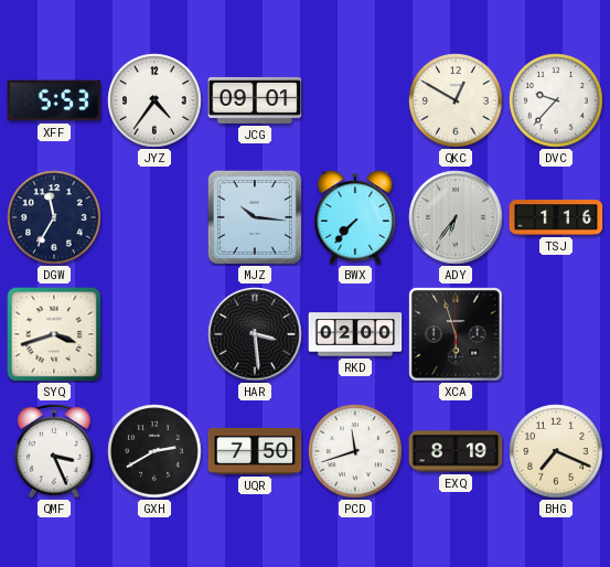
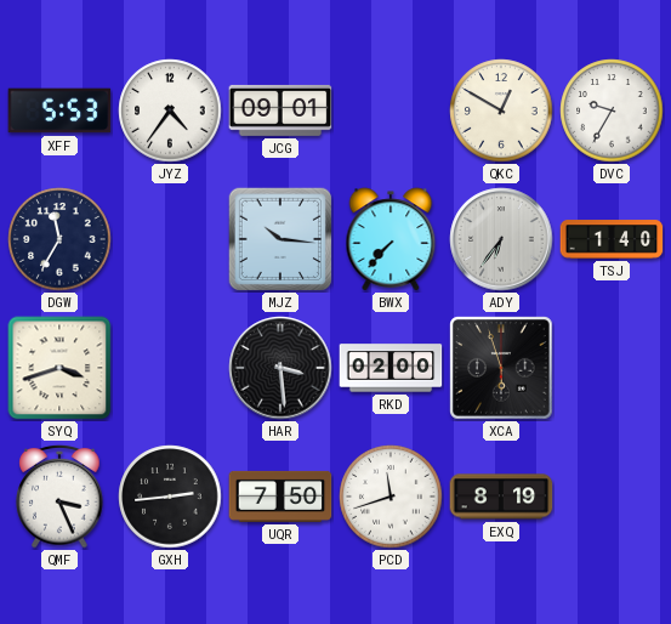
DVC: 9:37 -> 9:35 (612, 110)
TSJ: 1:16 -> 1:40 (612, 239)
GXH: 2:40 -> 2:44 (170, 497)
BHG: 7:19 -> none (556, 451)
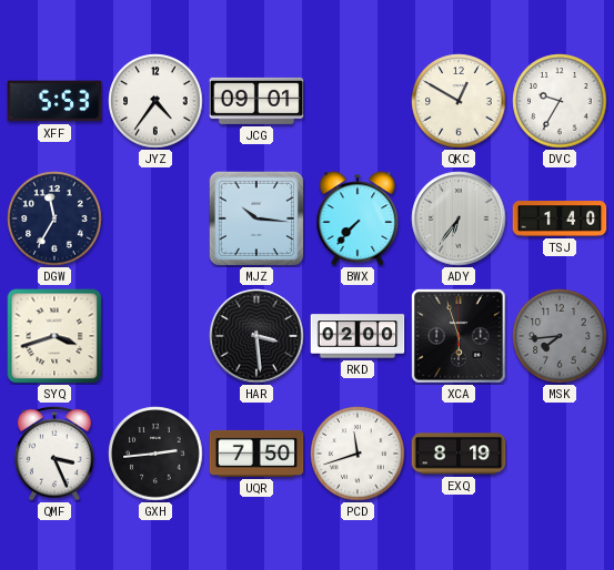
MSK: none -> 7:44 (560, 336)
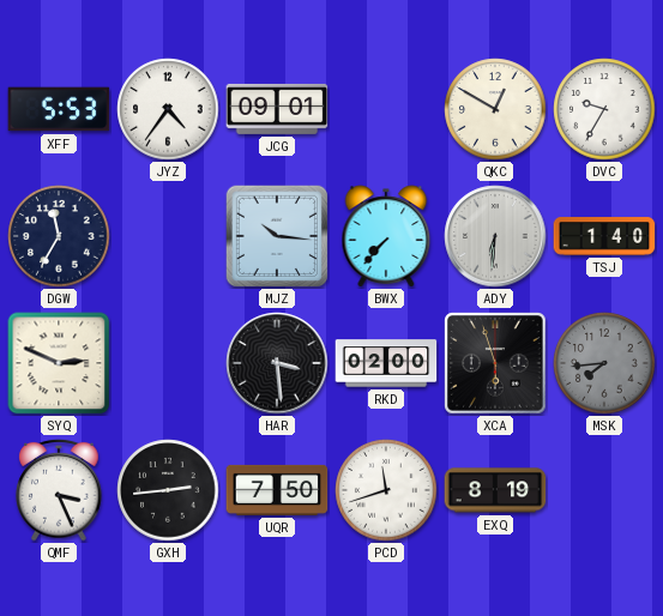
ADY: 6:36 -> 6:31 (495, 236)
SYQ: 3:42 -> 2:49 (59, 363)
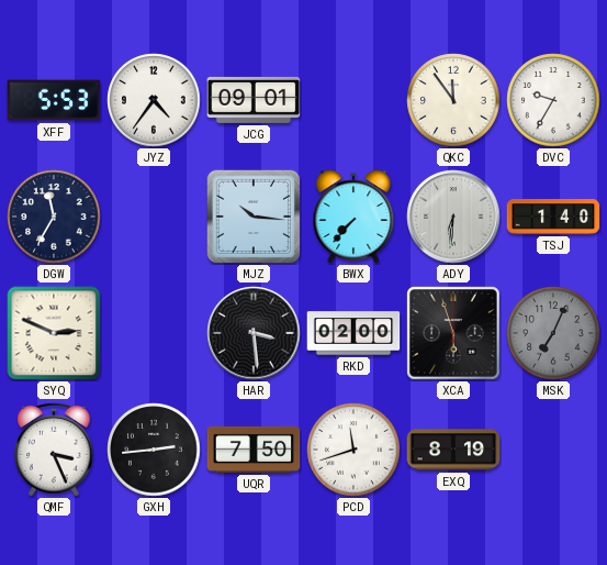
QKC: 12:50 -> 11:54 (453, 100)
MSK: 7:44 -> 7:04 (553, 333)
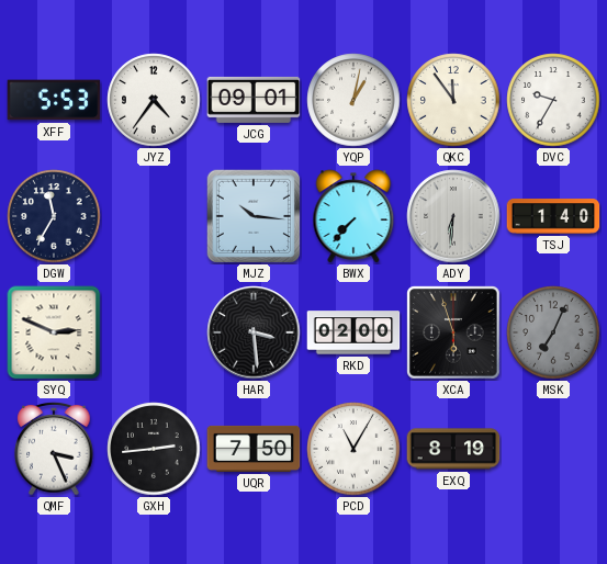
YQP: none -> 1:02 (353, 100)
PCD: 11:42 -> 11:05 (353, 449)
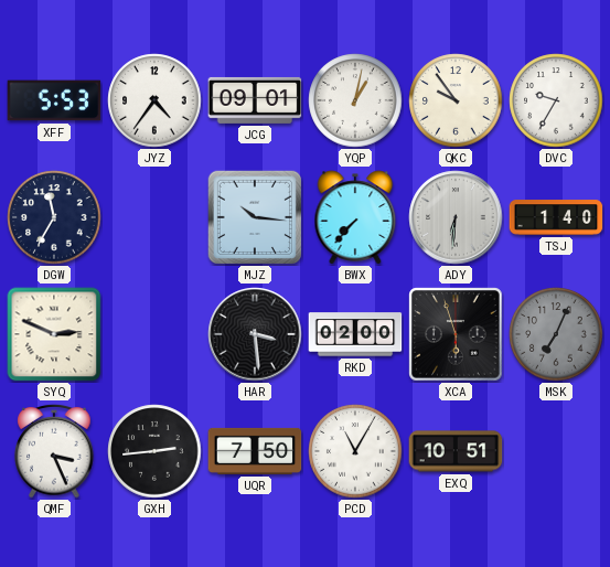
QKC: 11:54 -> 9:54 (456, 100)
EXQ: 8:19 -> 10:51 (456, 451)
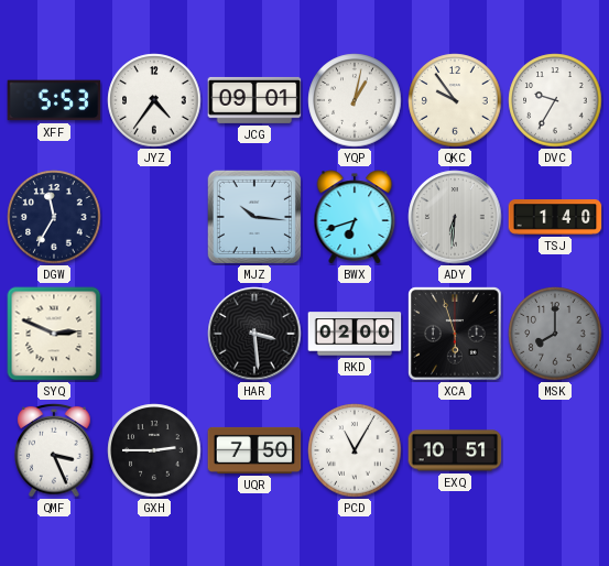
BWX: 7:37 -> 6:42 (355, 217)
MSK: 7:04 -> 8:00 (555, 334)
GXH: 2:44 -> 2:45 (154, 450)
